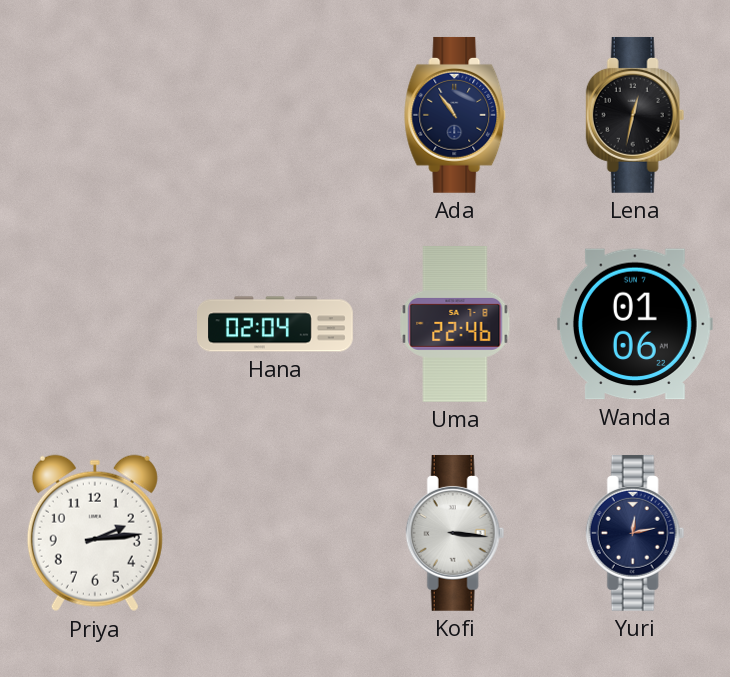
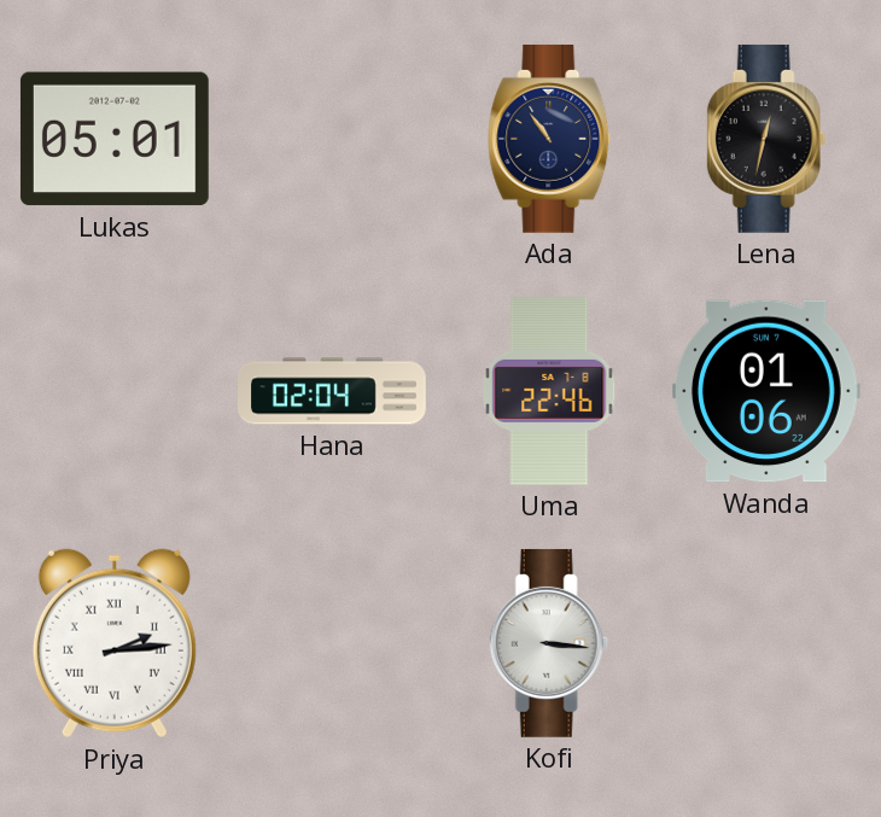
Lukas: none -> 05:01 (115, 139)
Priya numerals: Arabic -> Roman (115, 643)
Yuri: 12:13 -> none (635, 533)
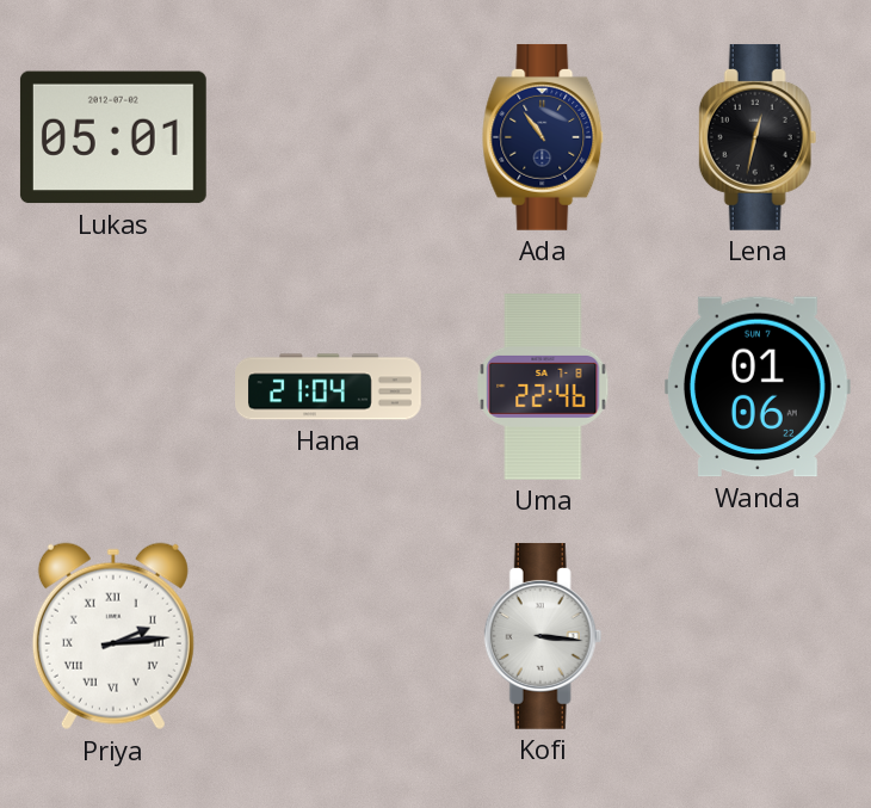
Hana: 02:04 -> 21:04 (329, 387)
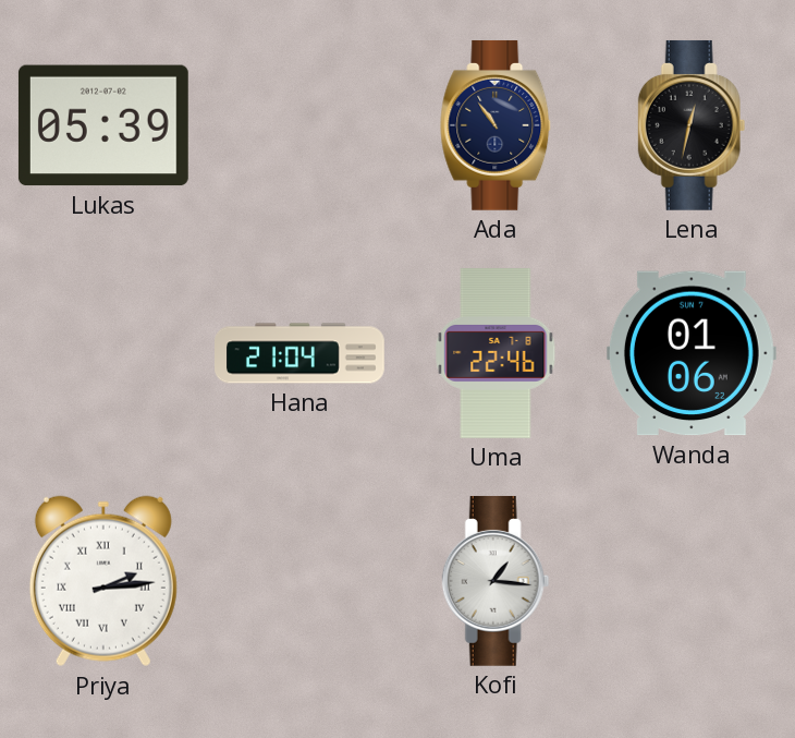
Lukas: 05:01 -> 05:39 (103, 125)
Kofi: 3:16 -> 1:16 (496, 581)
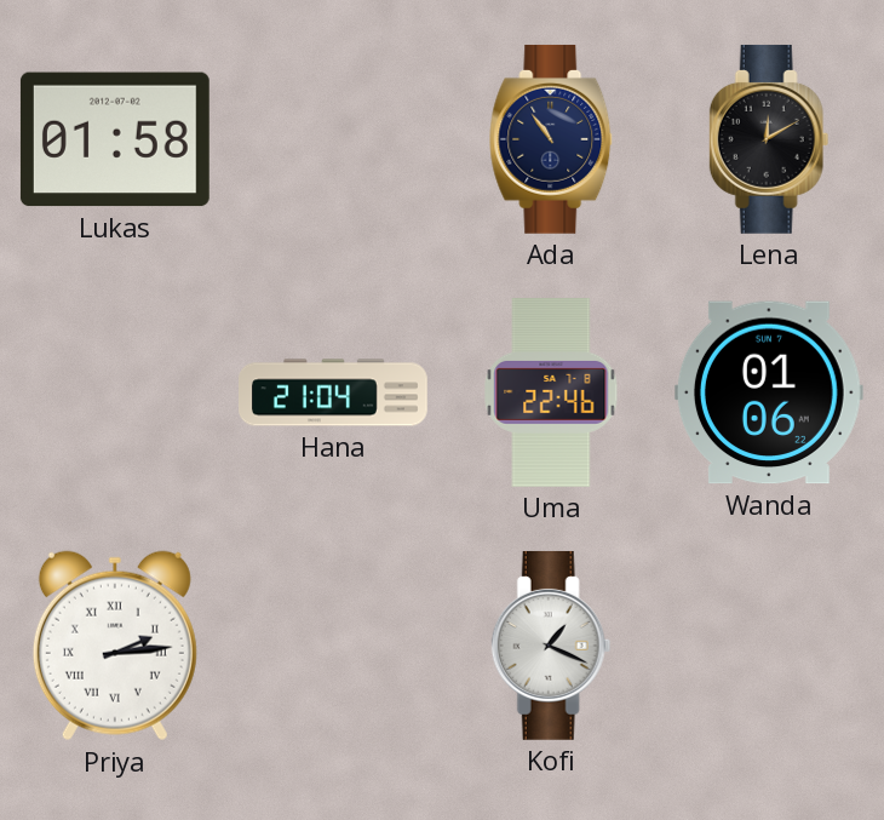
Lukas: 05:39 -> 01:58 (115, 139)
Lena: 12:32 -> 12:10 (769, 139)
Kofi: 1:16 -> 1:19 (551, 646)
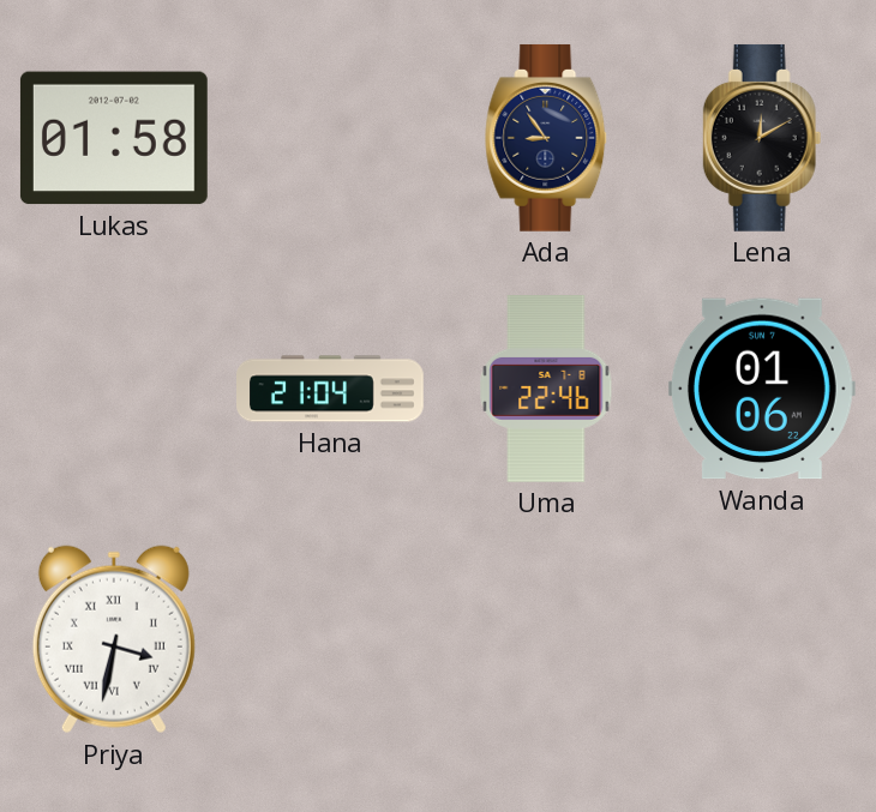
Ada: 10:54 -> 8:54 (547, 138)
Priya: 2:14 -> 3:32 (114, 639)
Kofi: 1:19 -> none (551, 646)
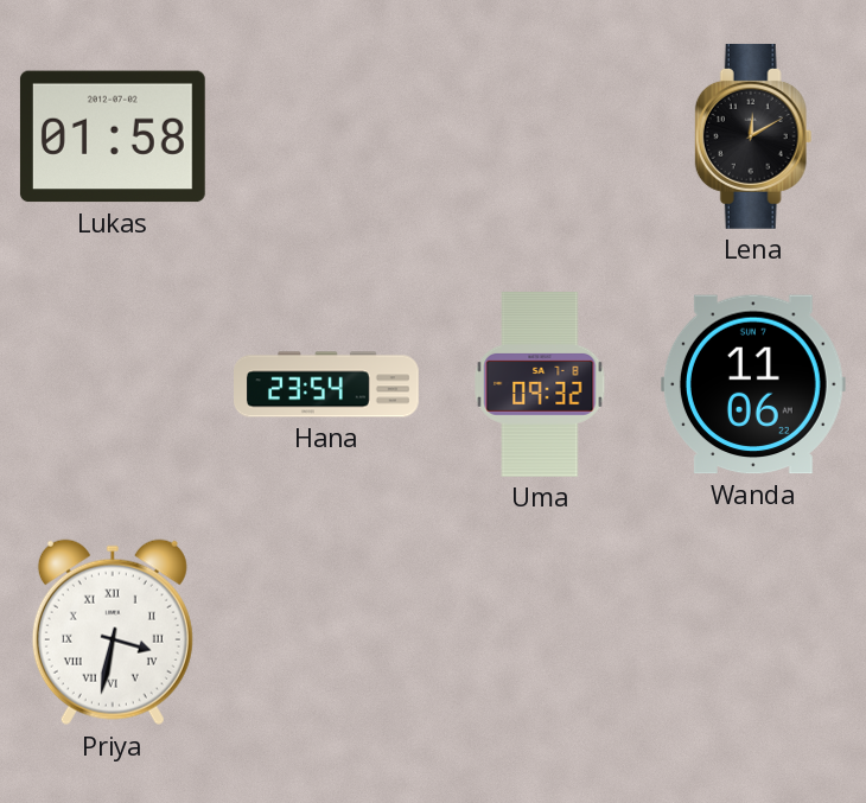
Ada: 8:54 -> none (547, 138)
Hana: 21:04 -> 23:54 (327, 384)
Uma: 22:46 -> 09:32 (540, 385)
Wanda: 01:06 -> 11:06 (753, 384)
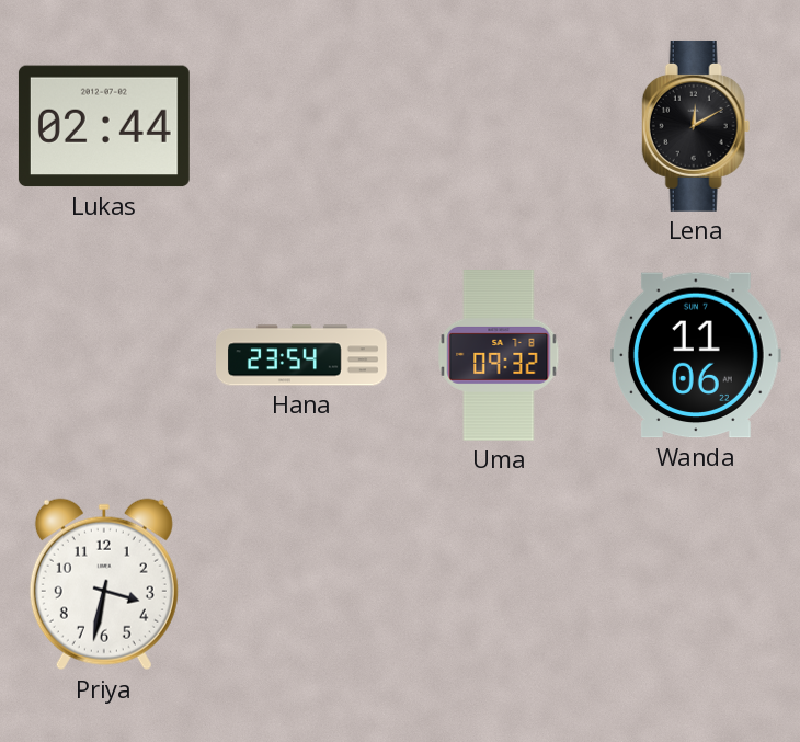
Lukas: 01:58 -> 02:44 (104, 126)
Priya numerals: Roman -> Arabic (104, 584)
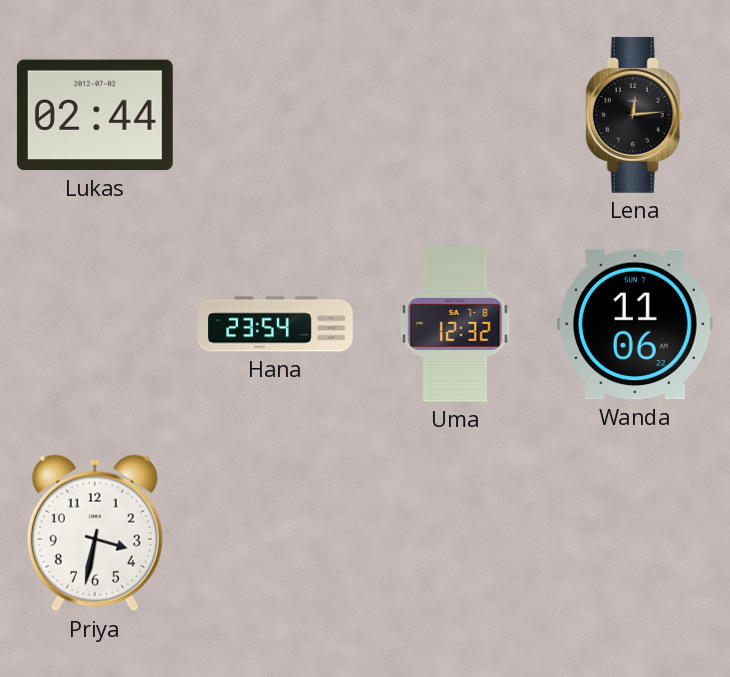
Lena: 12:10 -> 12:14 (635, 115)
Uma: 09:32 -> 12:32 (455, 325)
